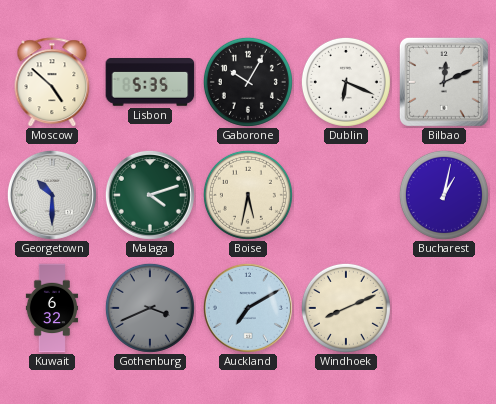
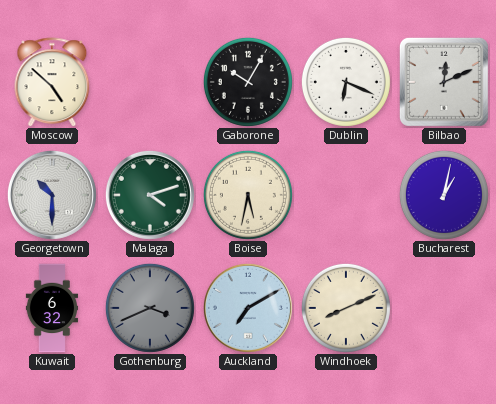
Lisbon: 5:35 -> none (150, 83)
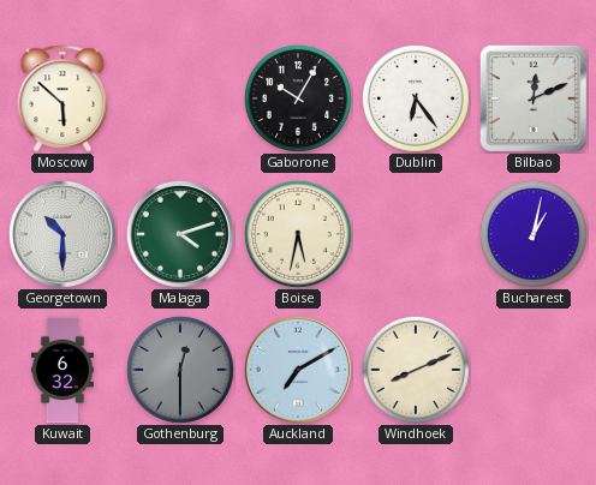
Moscow: 4:52 -> 5:52 (62, 98)
Dublin: 6:19 -> 6:24 (416, 98)
Gothenburg: 3:41 -> 12:30 (180, 370)
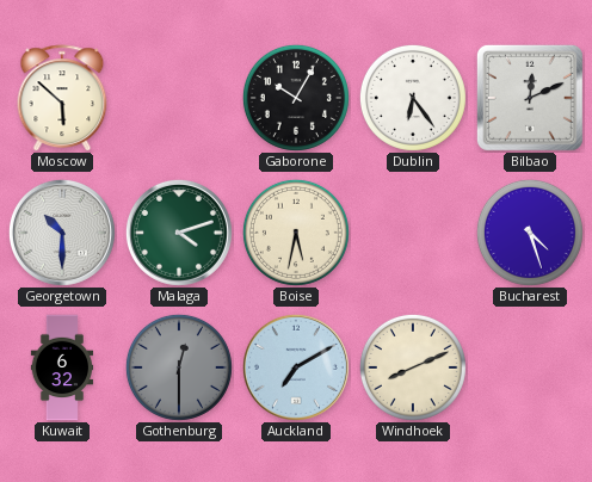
Bucharest: 1:02 -> 4:27 (530, 233)
